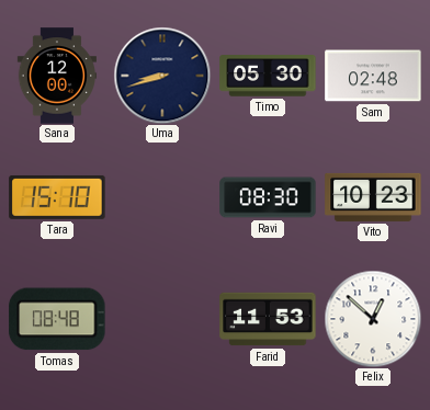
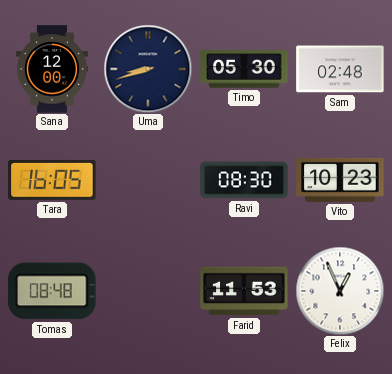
Tara: 15:10 -> 16:05 (52, 180)
Felix: 12:52 -> 12:56 (340, 291)
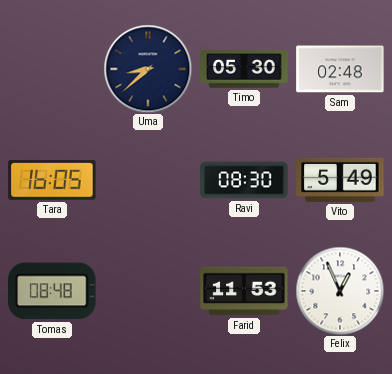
Sana: 12:00 -> none (51, 69)
Uma: 8:42 -> 8:38 (148, 69)
Vito: 10:23 -> 5:49 (340, 180)
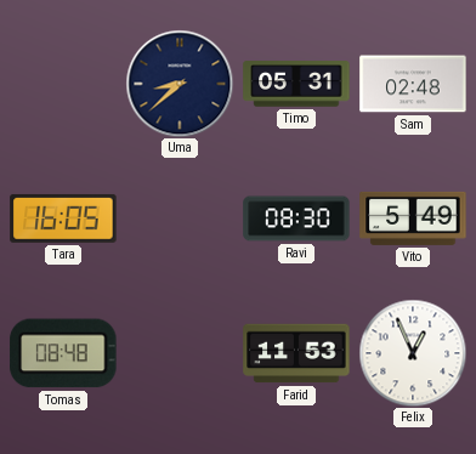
Timo: 05:30 -> 05:31 (296, 84)
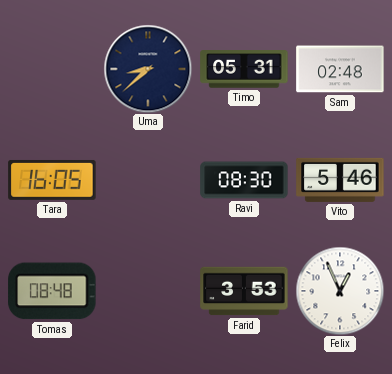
Vito: 5:49 -> 5:46 (340, 180)
Farid: 11:53 -> 3:53 (244, 291)
